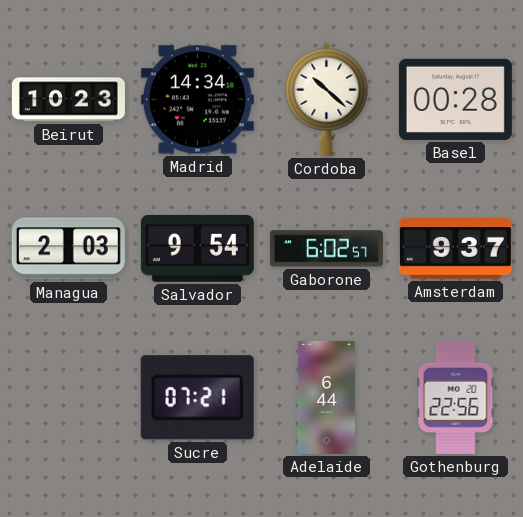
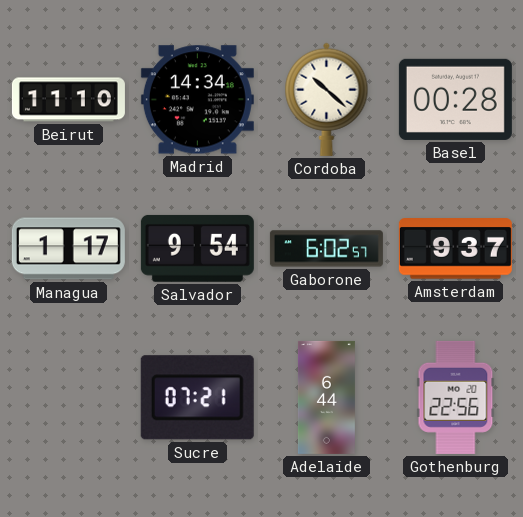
Beirut: 10:23 -> 11:10 (68, 100)
Managua: 2:03 -> 1:17 (68, 249)
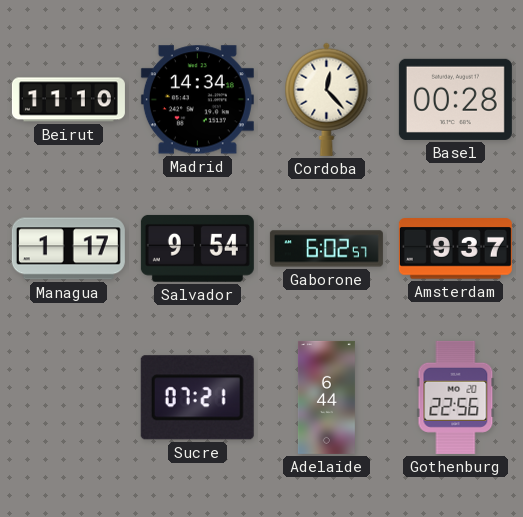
Cordoba: 10:22 -> 12:23 (327, 99)
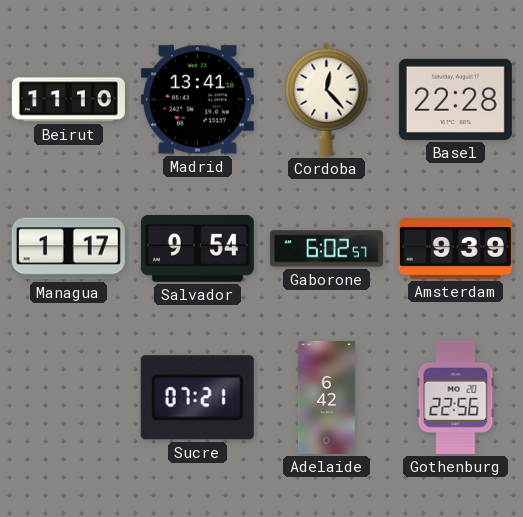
Madrid: 14:34 -> 13:41 (197, 100)
Basel: 00:28 -> 22:28 (455, 99)
Amsterdam: 9:37 -> 9:39 (455, 249)
Adelaide: 6:44 -> 6:42 (326, 397)
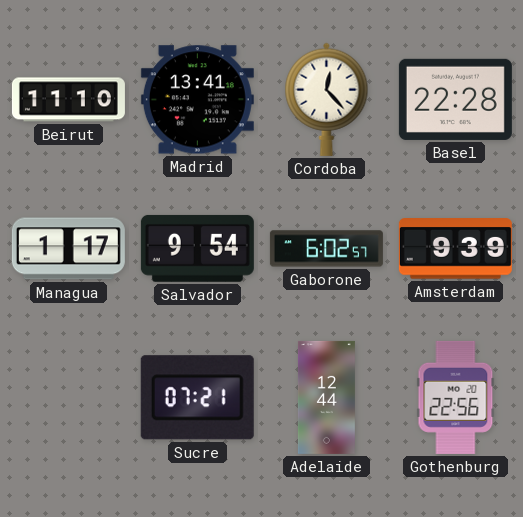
Adelaide: 6:42 -> 12:44 (326, 397)
